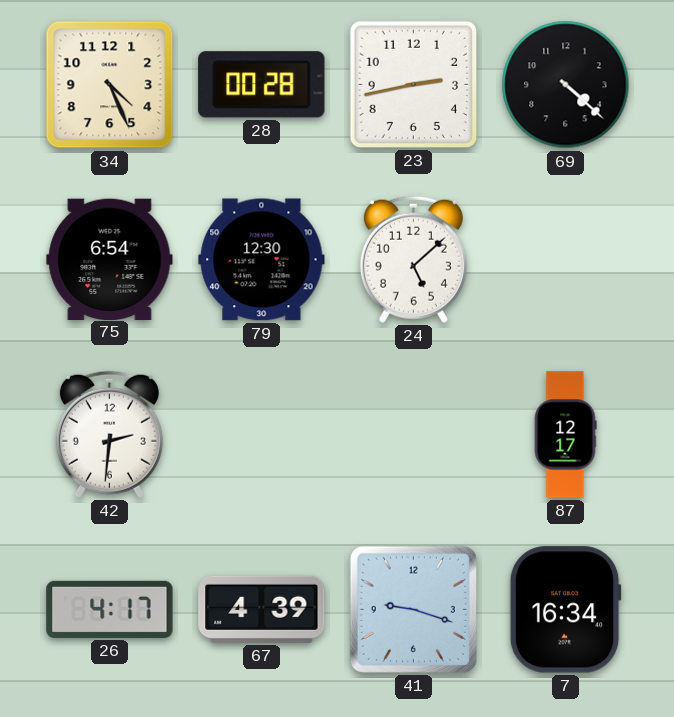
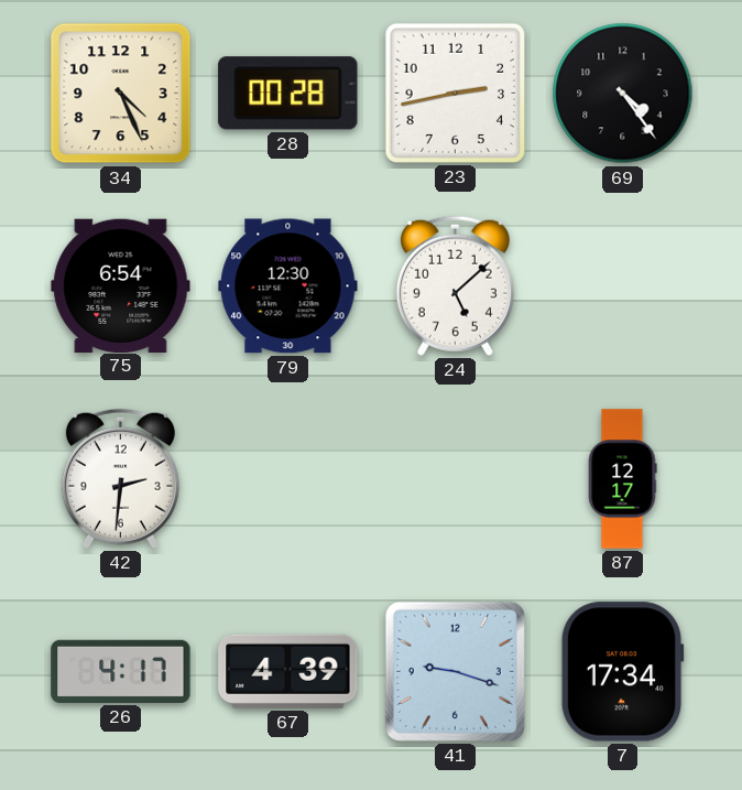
69: 4:22 -> 4:24 (623, 94)
7: 16:34 -> 17:34 (622, 672)
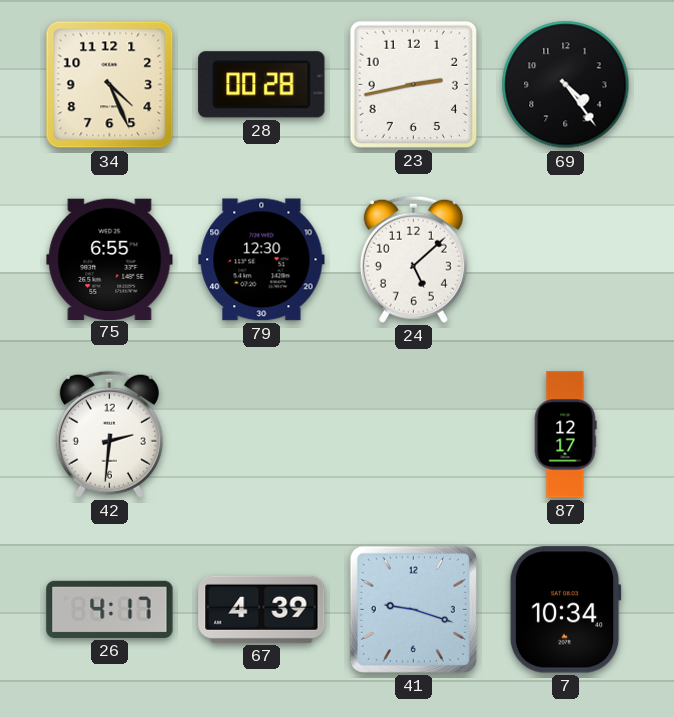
75: 6:54 -> 6:55 (110, 259)
7: 17:34 -> 10:34 (565, 610)
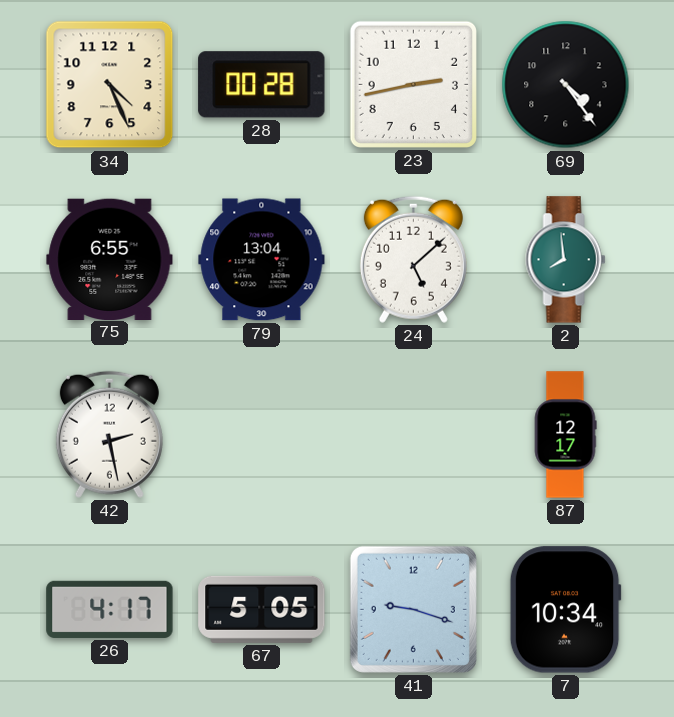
79: 12:30 -> 13:04 (262, 260)
2: none -> 7:59 (566, 260)
42: 2:31 -> 2:28 (109, 434)
67: 4:39 -> 5:05 (262, 609)
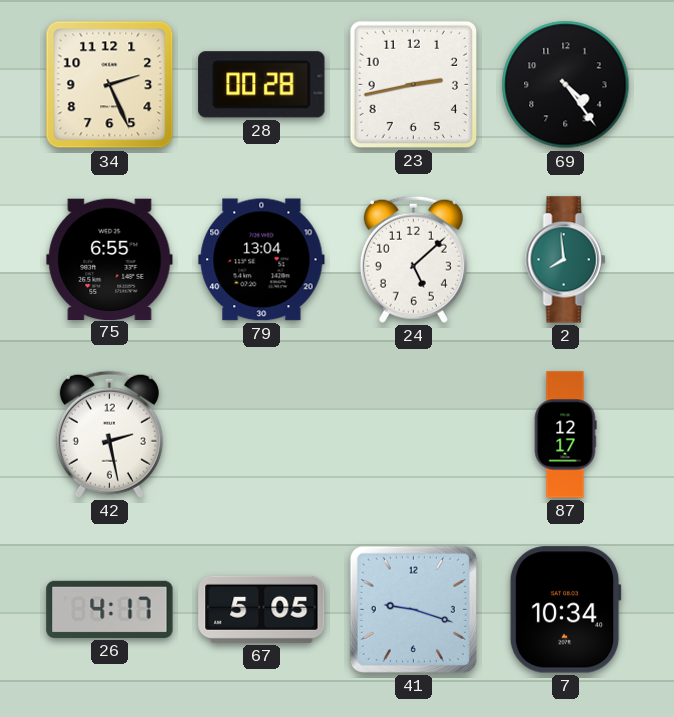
34: 4:26 -> 2:26 (110, 85)
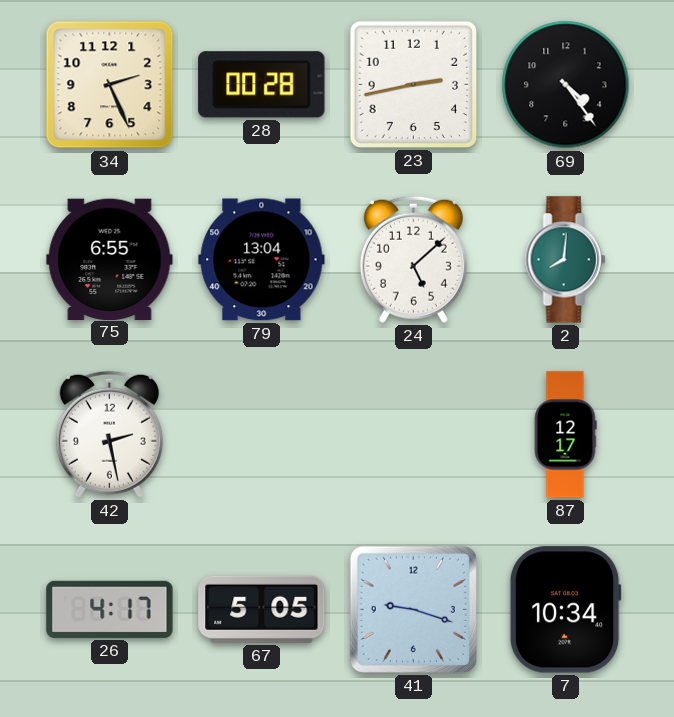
2: 7:59 -> 8:01 (566, 260)
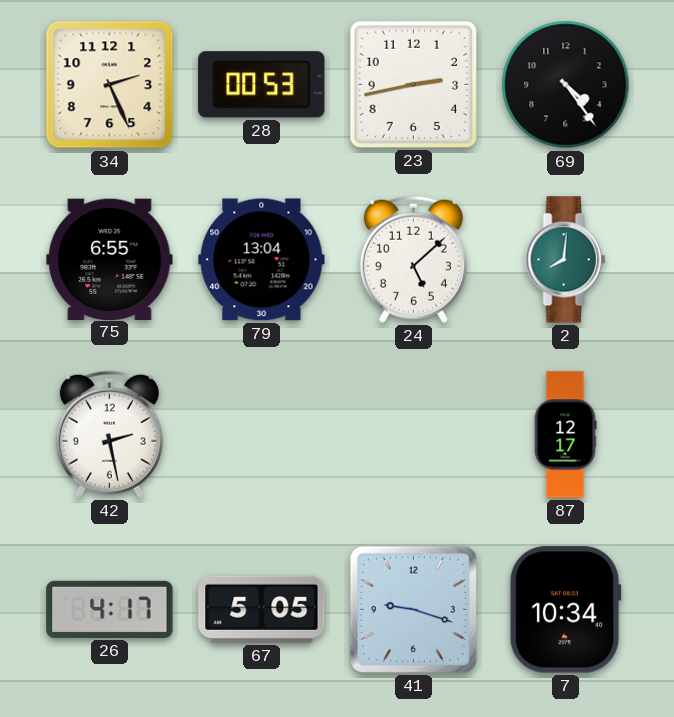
28: 00:28 -> 00:53 (262, 85)
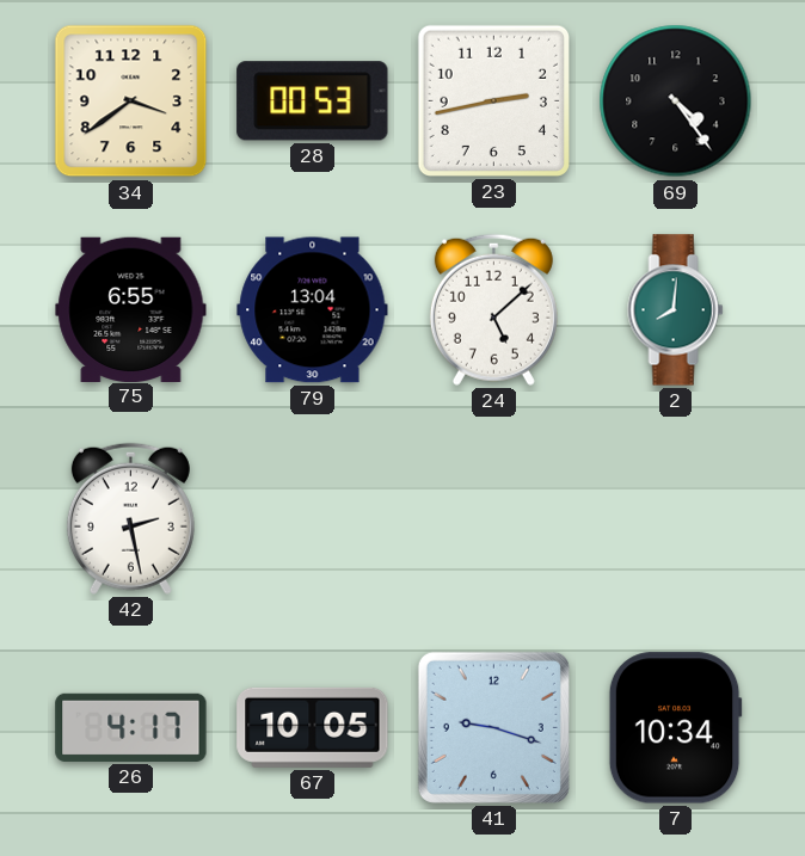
34: 2:26 -> 3:39 (131, 101)
87: 12:17 -> none (565, 435)
67: 5:05 -> 10:05 (313, 727)
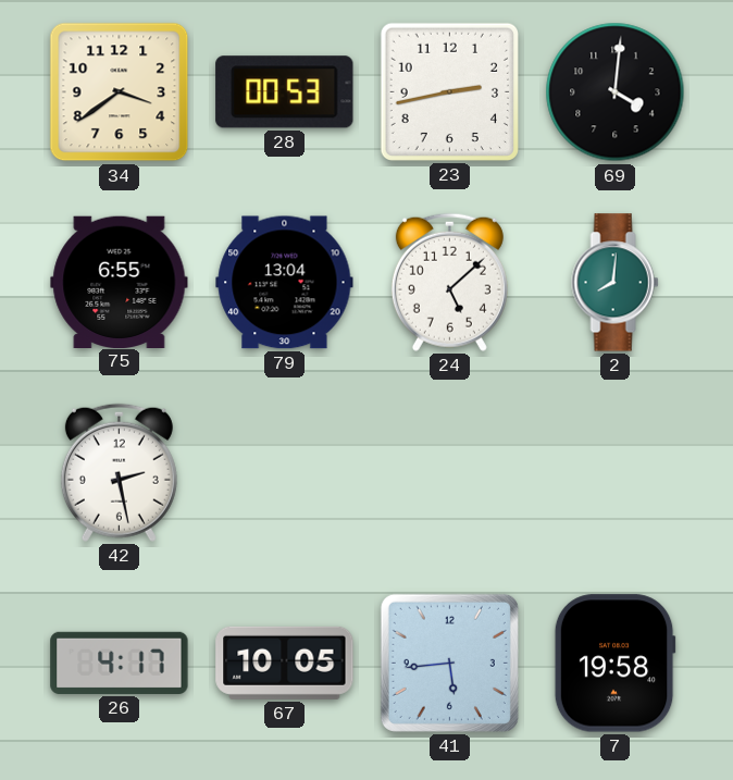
69: 4:24 -> 4:01 (616, 92)
41: 9:18 -> 5:44 (449, 663)
7: 10:34 -> 19:58 (614, 664)
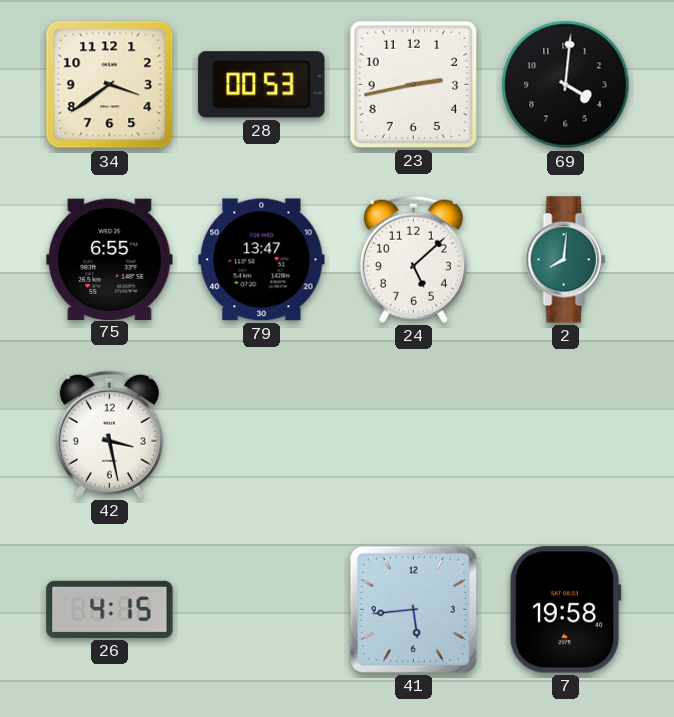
79: 13:04 -> 13:47 (262, 260)
42: 2:28 -> 3:28 (109, 434)
26: 4:17 -> 4:15 (110, 609)
67: 10:05 -> none (285, 663)
